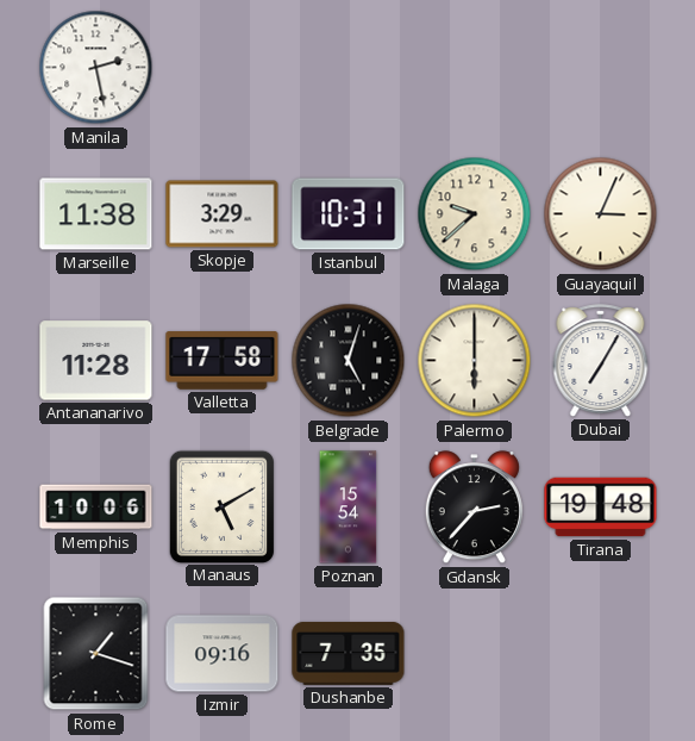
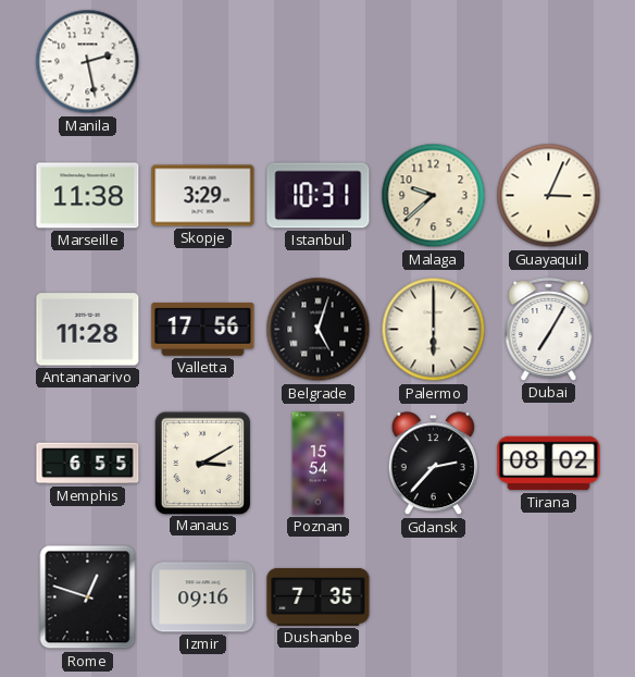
Valletta: 17:58 -> 17:56 (203, 330)
Memphis: 10:06 -> 6:55 (88, 464)
Manaus: 5:10 -> 3:10 (202, 463)
Tirana: 19:48 -> 08:02 (549, 464)
Rome: 1:18 -> 12:48 (88, 598)
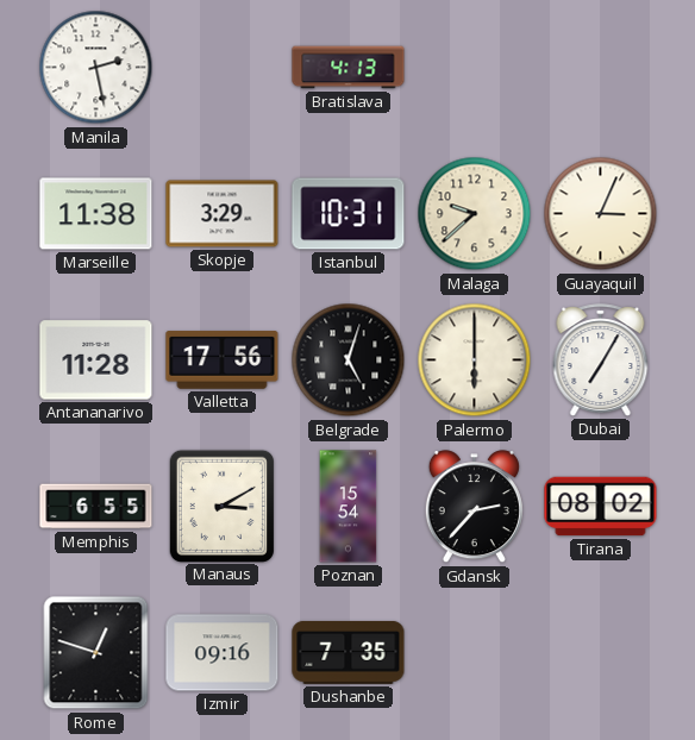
Bratislava: none -> 4:13 (349, 68)
